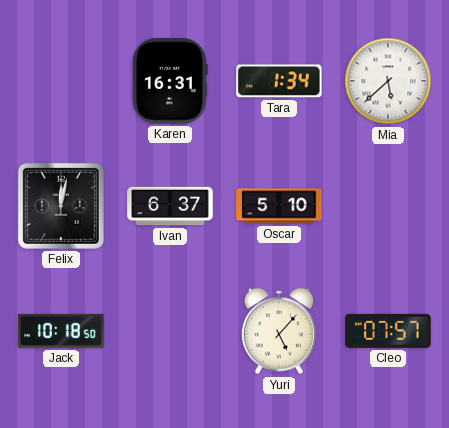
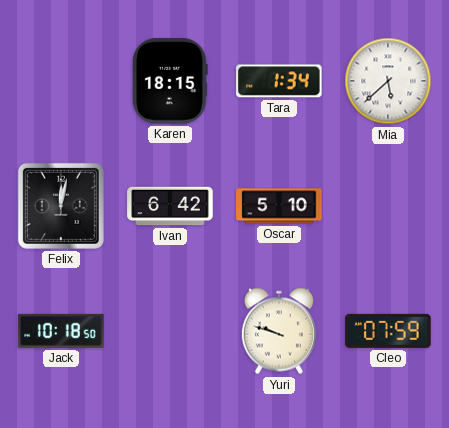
Karen: 16:31 -> 18:15 (171, 81)
Ivan: 6:37 -> 6:42 (170, 206)
Yuri: 5:07 -> 9:48 (279, 331)
Cleo: 07:57 -> 07:59 (388, 331)
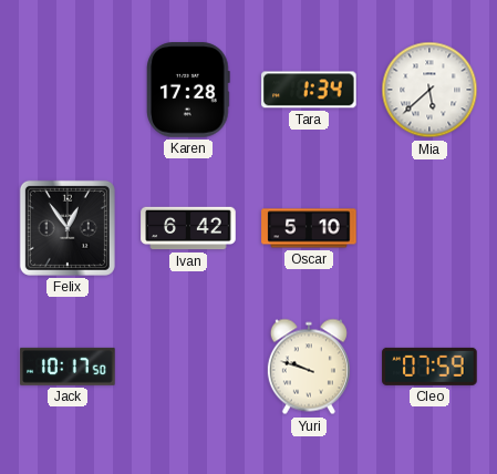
Karen: 18:15 -> 17:28 (189, 90)
Felix: 12:02 -> 12:54 (68, 228)
Jack: 10:18 -> 10:17 (68, 367)
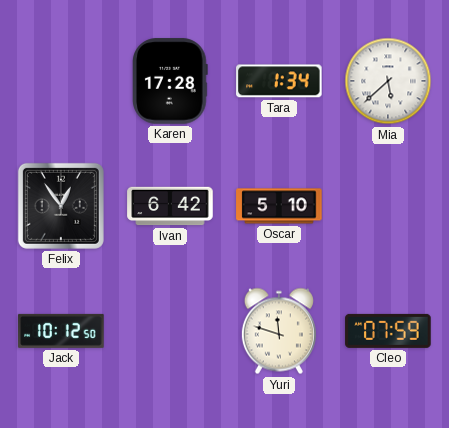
Jack: 10:17 -> 10:12 (61, 331)
Yuri: 9:48 -> 11:48 (279, 331)
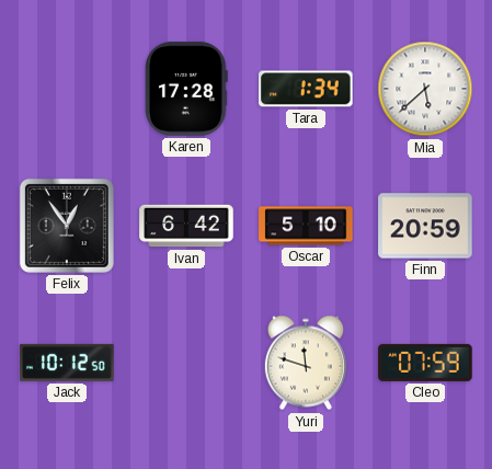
Finn: none -> 20:59 (425, 226)
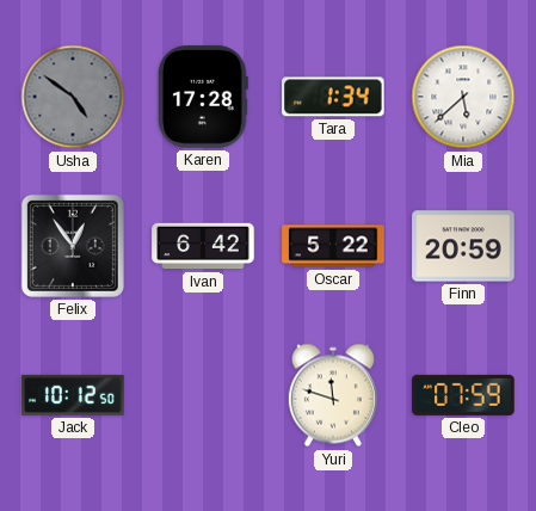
Usha: none -> 4:51 (73, 97)
Oscar: 5:10 -> 5:22 (333, 246)
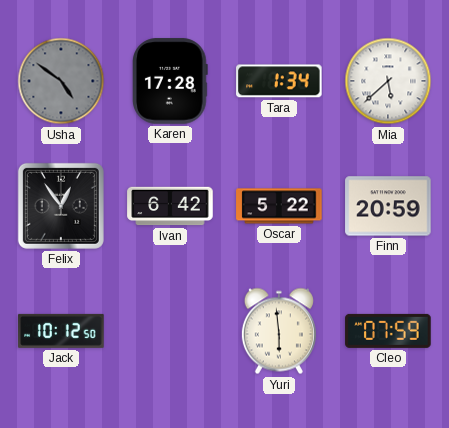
Yuri: 11:48 -> 5:59 (279, 331)
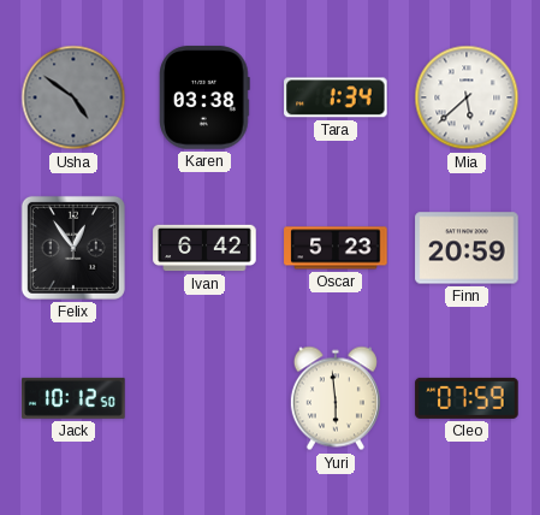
Karen: 17:28 -> 03:38 (206, 97)
Oscar: 5:22 -> 5:23 (336, 248)
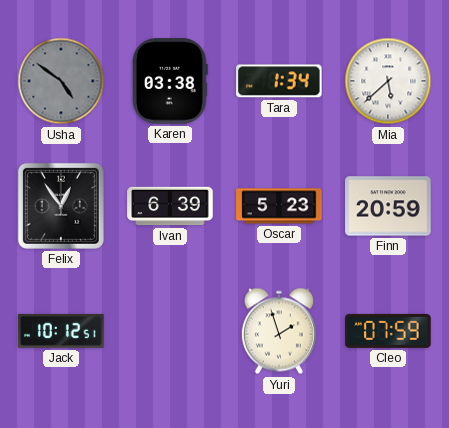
Ivan: 6:42 -> 6:39 (170, 206)
Jack: 10:12:50 -> 10:12:51 (61, 331)
Yuri: 5:59 -> 1:57 (279, 331)
